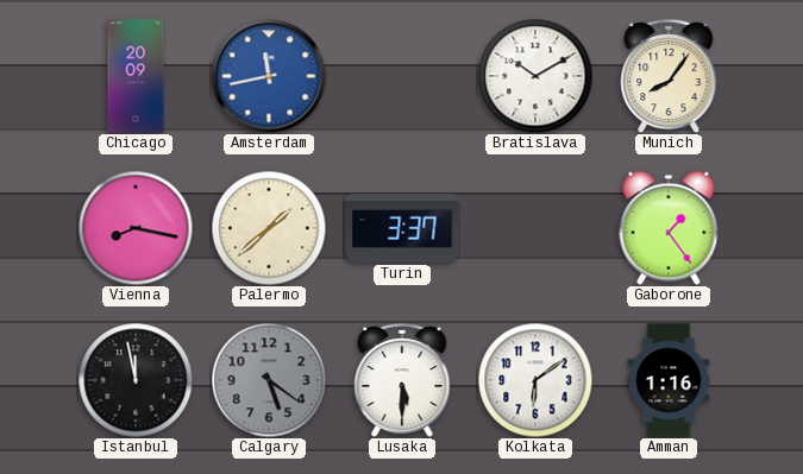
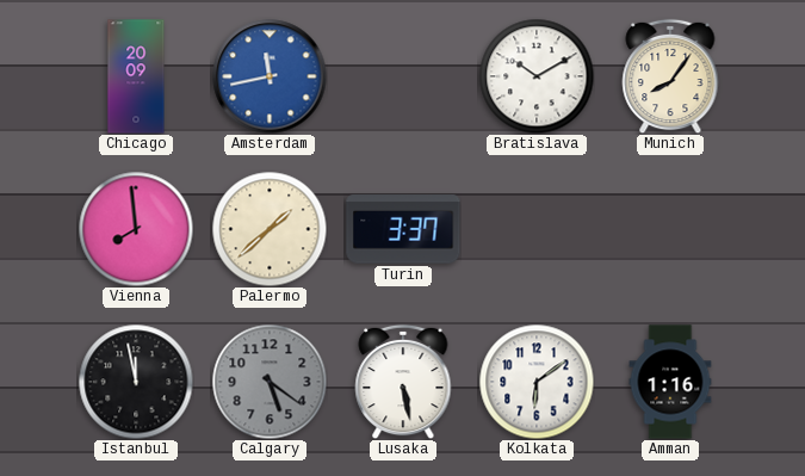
Vienna: 8:17 -> 7:59 (136, 229)
Gaborone: 1:24 -> none (669, 228)
Lusaka: 5:30 -> 5:28 (403, 382)
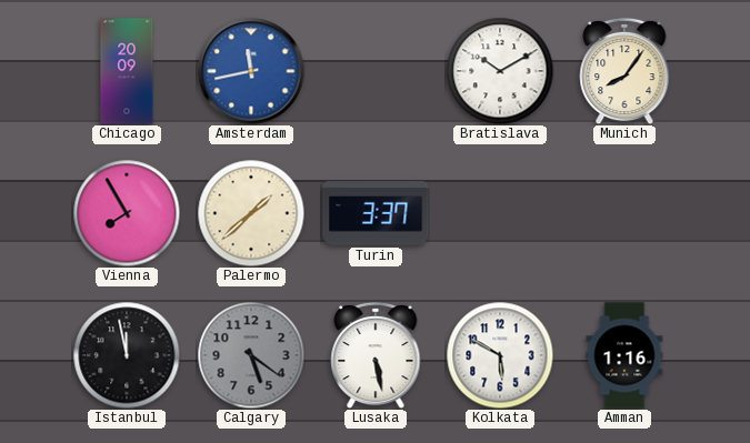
Vienna: 7:59 -> 7:55 (127, 213)
Kolkata: 6:09 -> 5:50 (500, 355)
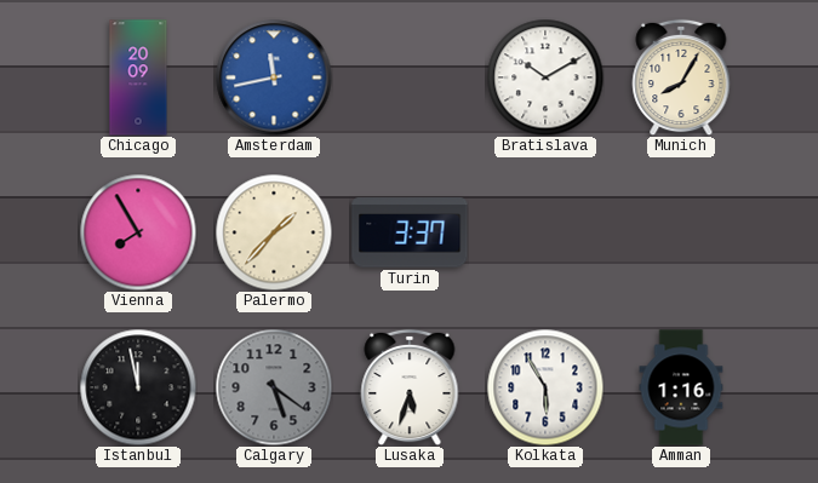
Munich: 8:06 -> 8:05 (681, 77)
Palermo: 1:38 -> 1:37 (274, 232)
Lusaka: 5:28 -> 5:33 (410, 387)
Kolkata: 5:50 -> 5:55 (545, 387)
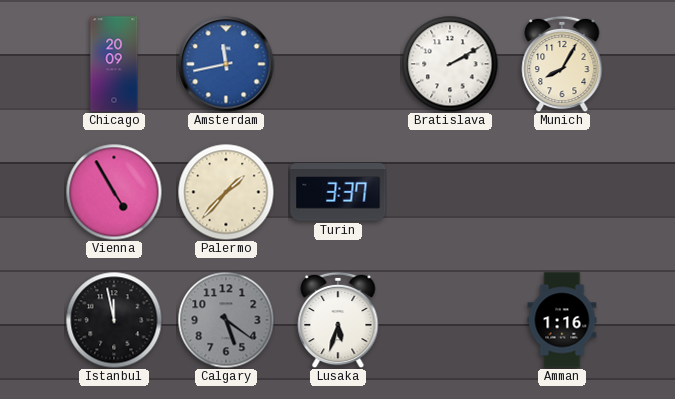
Bratislava: 10:10 -> 2:10 (450, 64)
Vienna: 7:55 -> 4:55 (114, 192)
Kolkata: 5:55 -> none (545, 387)
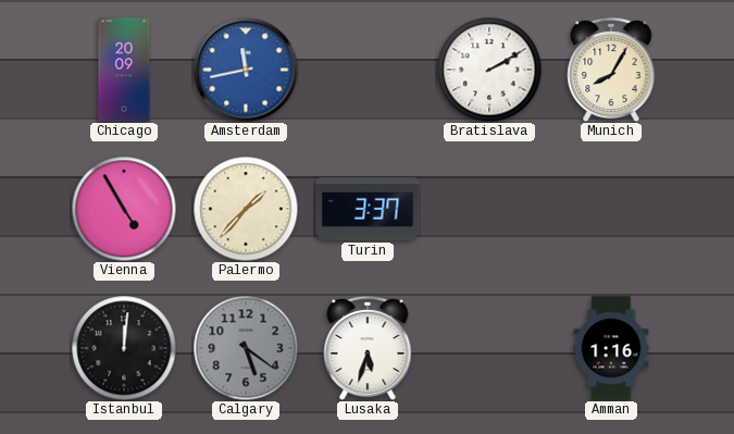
Istanbul: 11:58 -> 12:01 (124, 348)
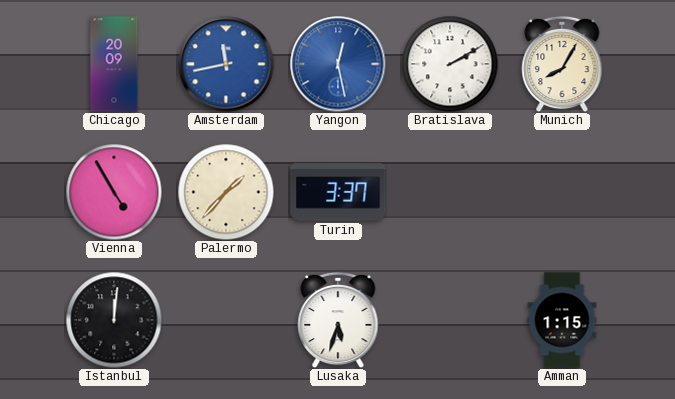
Yangon: none -> 12:28 (338, 64)
Calgary: 5:21 -> none (246, 348)
Amman: 1:16 -> 1:15 (562, 320)
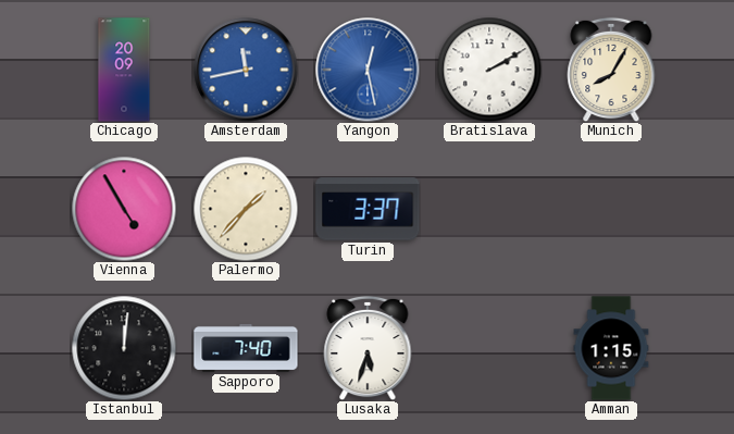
Sapporo: none -> 7:40 (246, 348)
